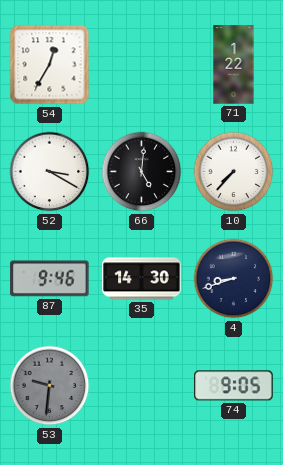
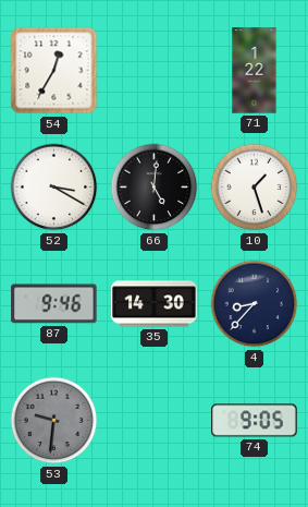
10: 7:37 -> 1:27 (255, 188)
4: 8:42 -> 8:37 (255, 304)
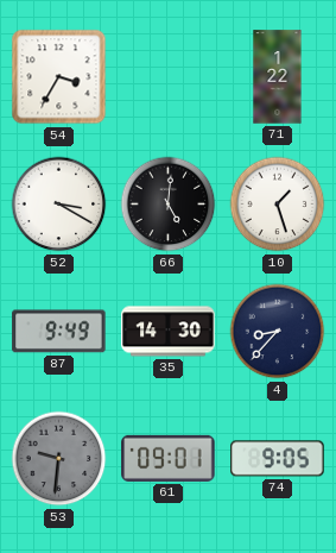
54: 12:35 -> 3:35 (59, 77)
87: 9:46 -> 9:49 (59, 332)
61: none -> 09:01 (169, 458)
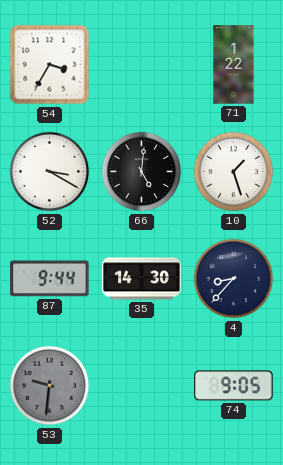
87: 9:49 -> 9:44 (50, 279)
61: 09:01 -> none (169, 458)
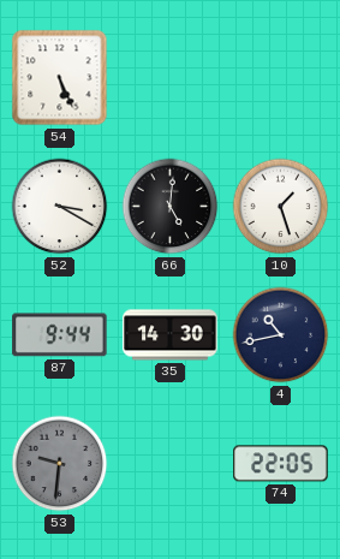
54: 3:35 -> 5:26 (60, 78)
71: 1:22 -> none (234, 65)
4: 8:37 -> 10:43 (281, 335)
74: 9:05 -> 22:05 (281, 464)
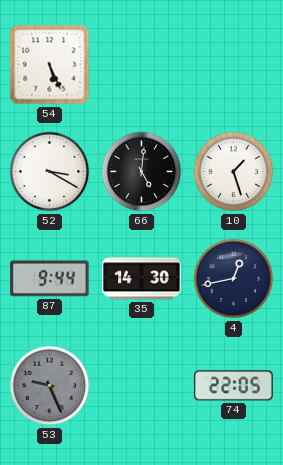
4: 10:43 -> 12:43 (234, 279)
53: 9:31 -> 9:26 (50, 386)
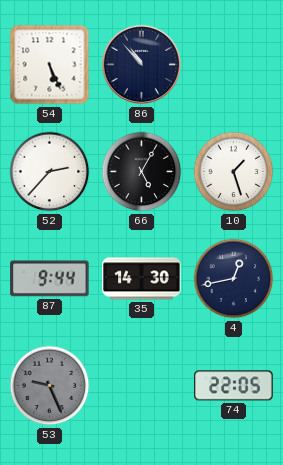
86: none -> 10:53 (142, 65)
52: 3:20 -> 2:37 (50, 172)
66: 5:01 -> 5:05 (142, 172)
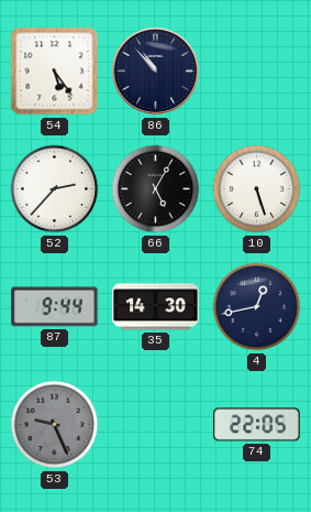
54: 5:26 -> 5:24 (55, 72)
10: 1:27 -> 5:27 (257, 189)
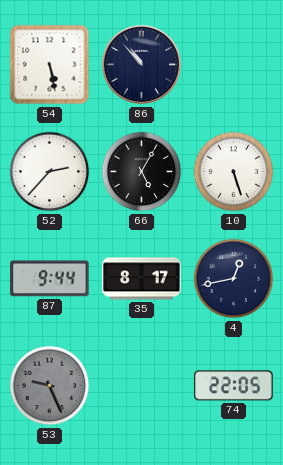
54: 5:24 -> 5:28 (50, 65)
35: 14:30 -> 8:17 (142, 279)
